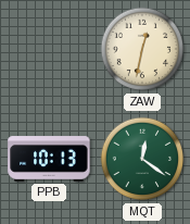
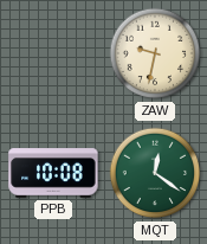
ZAW: 12:32 -> 9:32 (155, 53)
PPB: 10:13 -> 10:08 (53, 173)
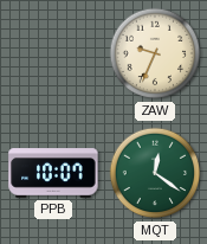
ZAW: 9:32 -> 9:34 (155, 53)
PPB: 10:08 -> 10:07 (53, 173)
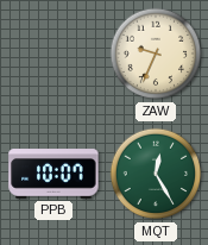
MQT: 12:21 -> 12:25 (156, 174)
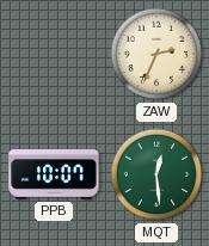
ZAW: 9:34 -> 2:34 (156, 54)
MQT: 12:25 -> 12:29 (156, 174)
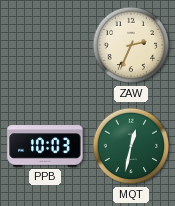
PPB: 10:07 -> 10:03 (45, 146)
MQT: 12:29 -> 12:32 (131, 146)
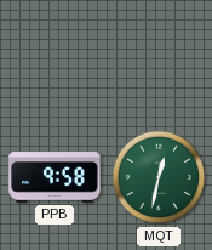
ZAW: 2:34 -> none (131, 45)
PPB: 10:03 -> 9:58 (55, 177)
